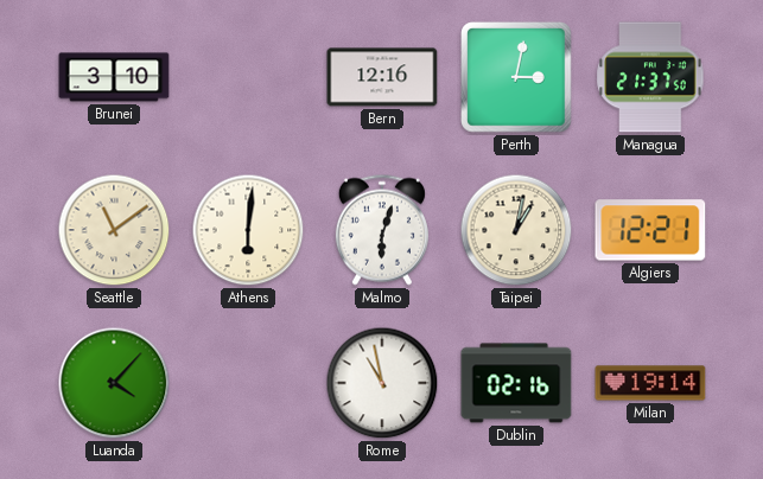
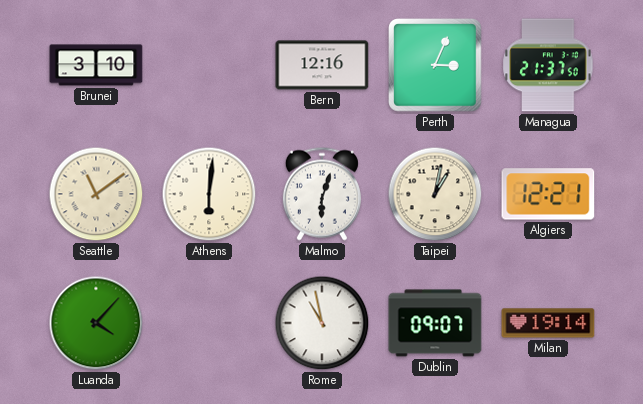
Perth: 3:02 -> 3:04 (435, 65)
Dublin: 02:16 -> 09:07 (435, 323)
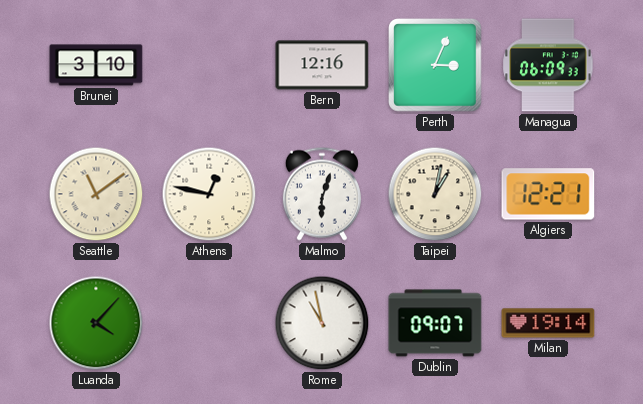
Managua: 21:37 -> 06:09 (548, 65)
Athens: 6:01 -> 12:47 (209, 194)
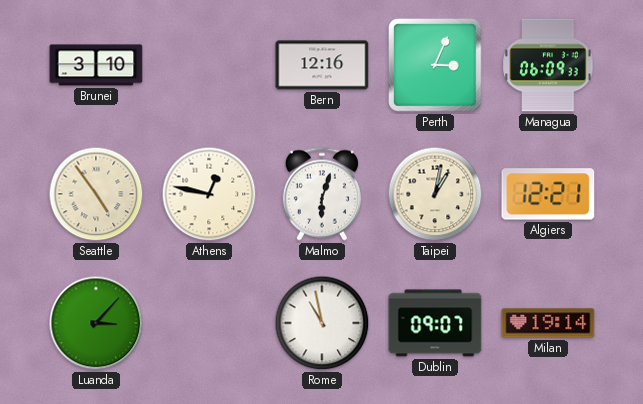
Seattle: 11:09 -> 4:54 (96, 194)
Luanda: 4:07 -> 3:07 (96, 323)
